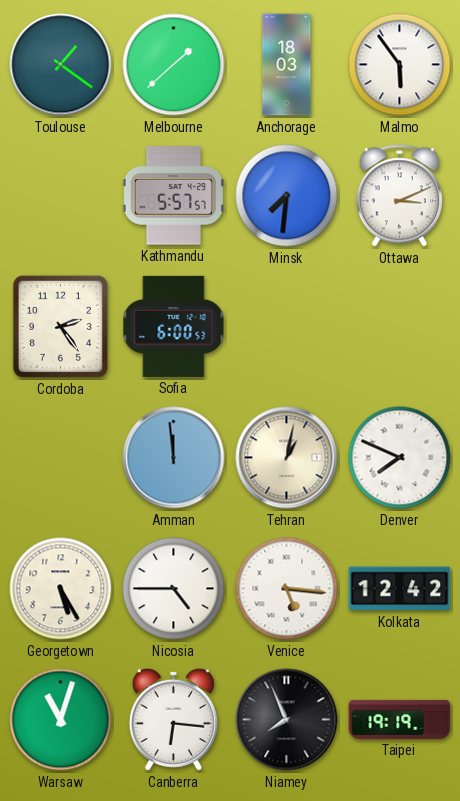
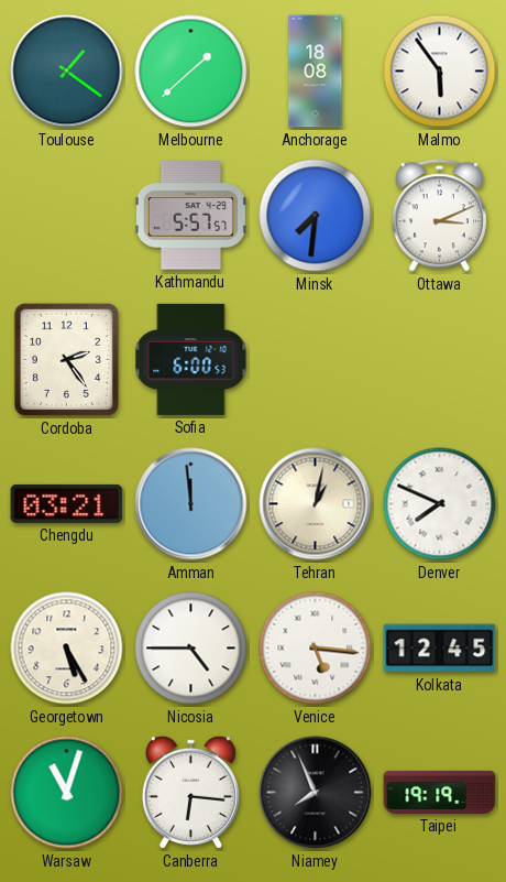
Anchorage: 18:03 -> 18:08 (316, 72)
Chengdu: none -> 03:21 (67, 503)
Kolkata: 12:42 -> 12:45 (440, 649)
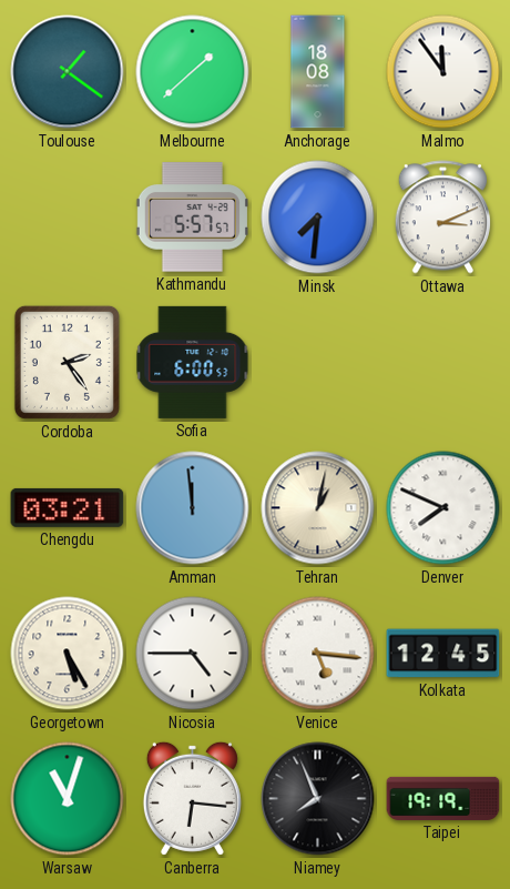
Malmo: 5:54 -> 11:54 (443, 72)
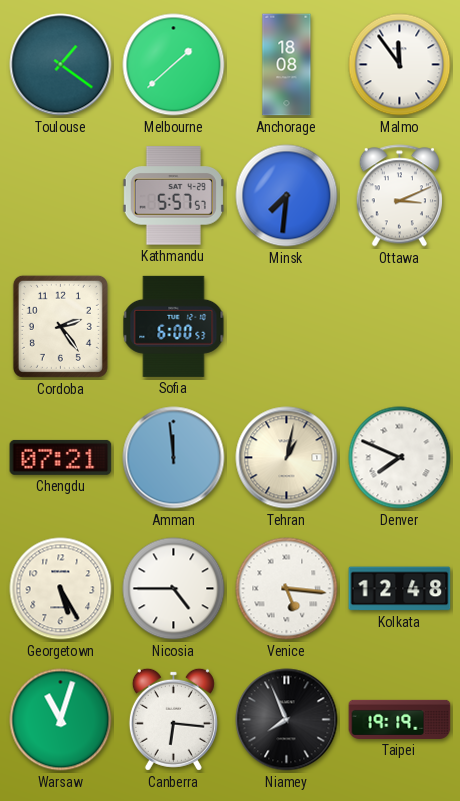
Chengdu: 03:21 -> 07:21 (61, 457)
Kolkata: 12:45 -> 12:48 (400, 589)
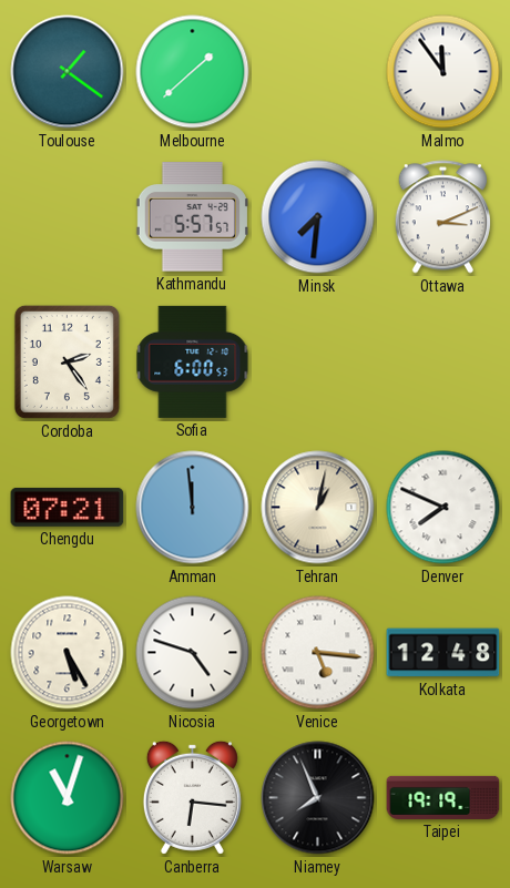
Anchorage: 18:08 -> none (287, 65)
Nicosia: 4:45 -> 4:48 (193, 653)
